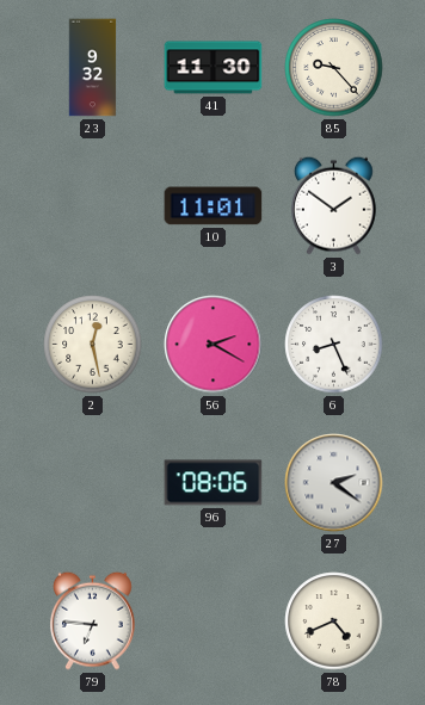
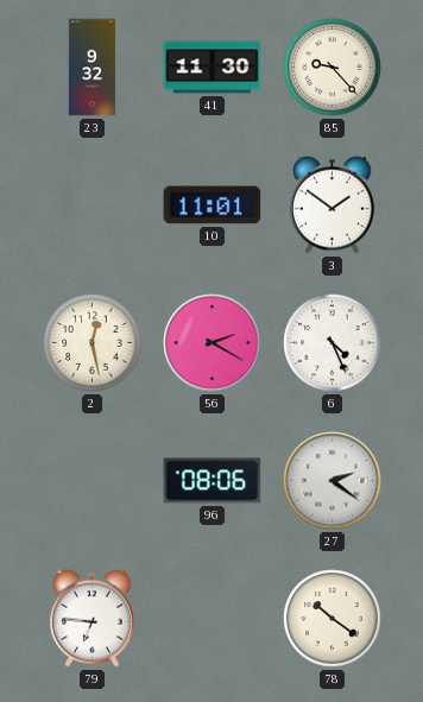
6: 8:26 -> 4:26 (333, 343)
78: 4:41 -> 10:21 (333, 619)
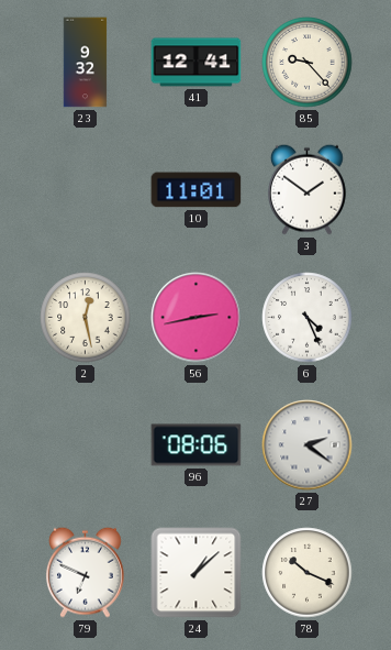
41: 11:30 -> 12:41 (197, 63)
56: 2:20 -> 2:43 (197, 318)
79: 6:46 -> 6:49 (85, 572)
24: none -> 1:08 (197, 573)
78: 10:21 -> 10:19 (308, 573)
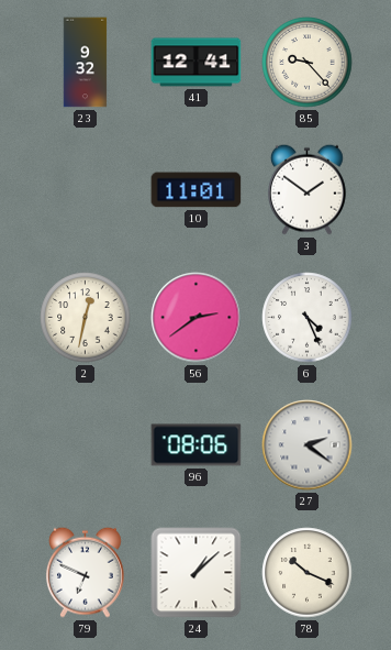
2: 12:28 -> 12:32 (86, 318)
56: 2:43 -> 2:39 (197, 318)
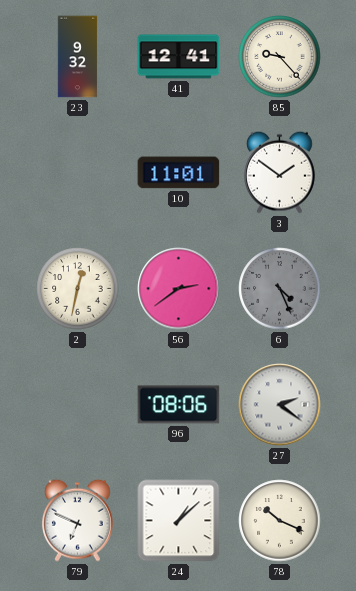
6 dial: white -> grey (280, 289)
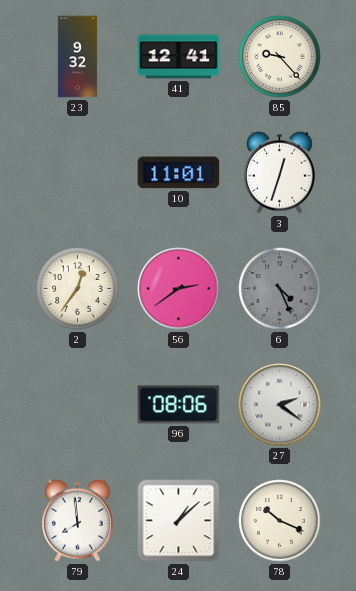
3: 1:51 -> 12:33 (279, 172)
2: 12:32 -> 12:36 (78, 289)
79: 6:49 -> 7:59 (77, 520)
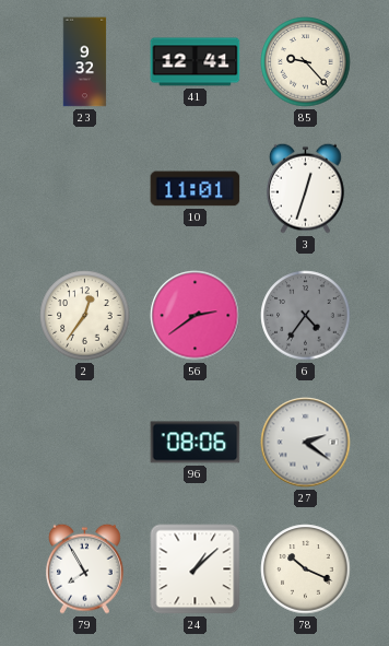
6: 4:26 -> 4:36 (306, 316)
79: 7:59 -> 7:55 (84, 568)
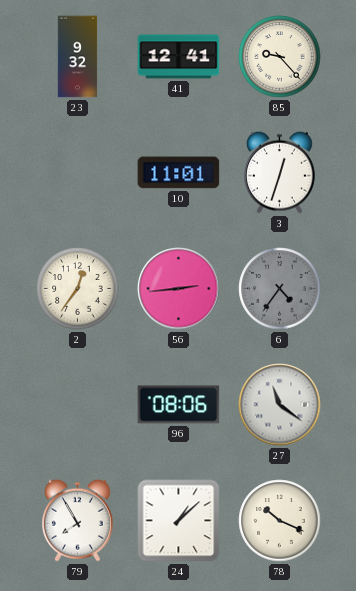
56: 2:39 -> 2:44 (179, 289)
27: 2:21 -> 11:21 (280, 405)
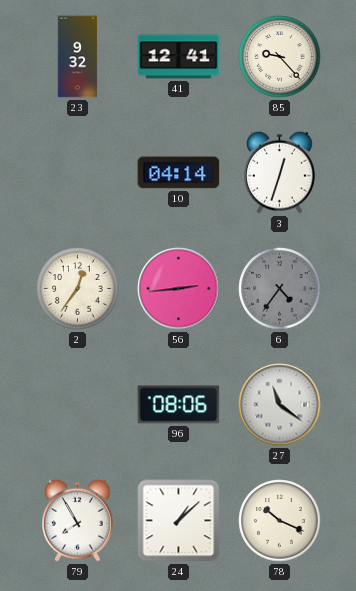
10: 11:01 -> 04:14 (179, 173)
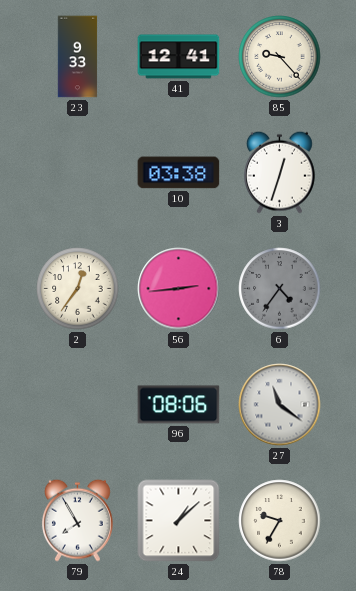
23: 9:32 -> 9:33 (78, 57)
10: 04:14 -> 03:38 (179, 173)
78: 10:19 -> 9:35 (280, 521)
